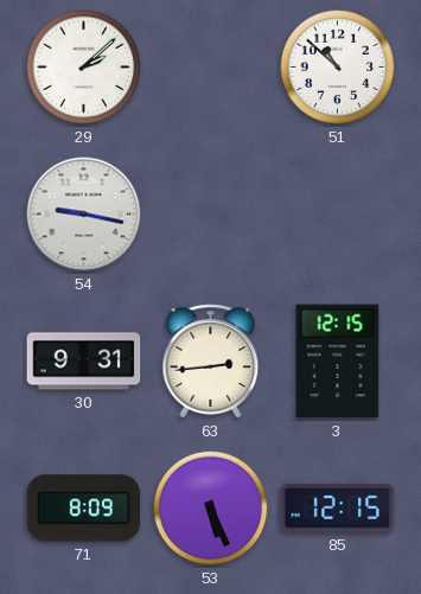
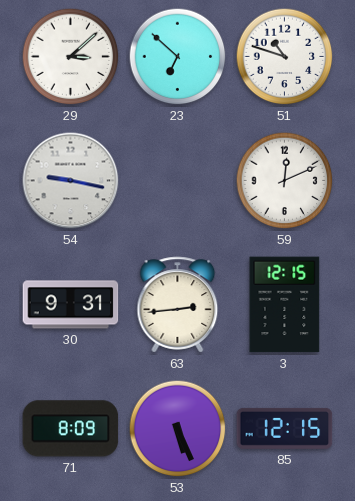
29: 2:08 -> 3:08 (71, 57)
23: none -> 6:52 (178, 57)
51: 10:52 -> 10:48 (285, 57)
59: none -> 12:11 (285, 181)
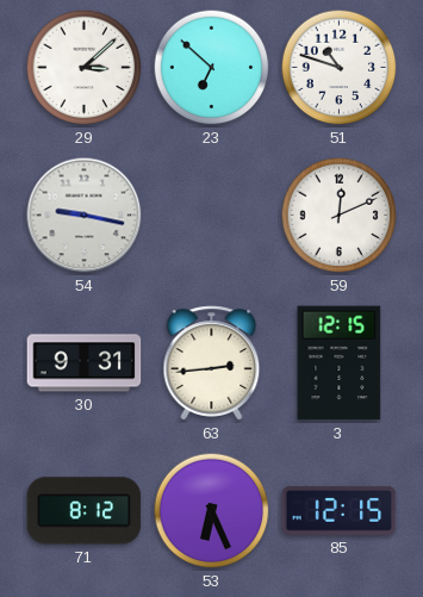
71: 8:09 -> 8:12 (85, 511)
53: 5:26 -> 6:26 (212, 511)
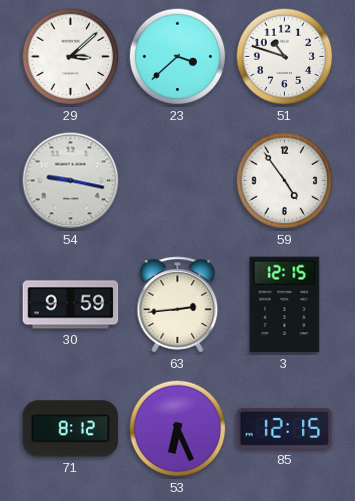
23: 6:52 -> 3:38 (178, 57)
59: 12:11 -> 4:54 (285, 181)
30: 9:31 -> 9:59 (71, 305)
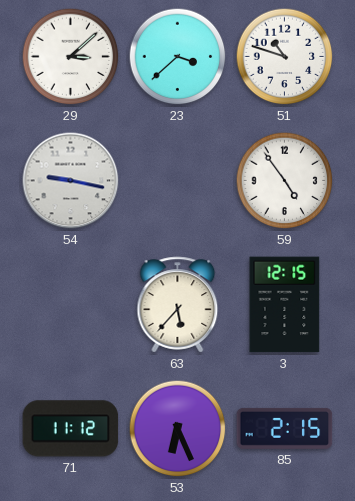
30: 9:59 -> none (71, 305)
63: 2:44 -> 5:37 (178, 305)
71: 8:12 -> 11:12 (71, 429)
85: 12:15 -> 2:15 (285, 428)
